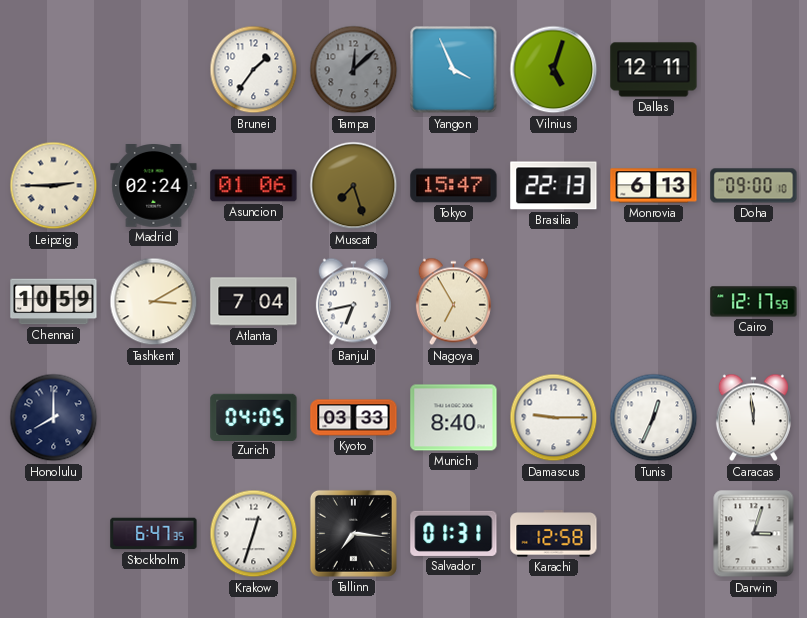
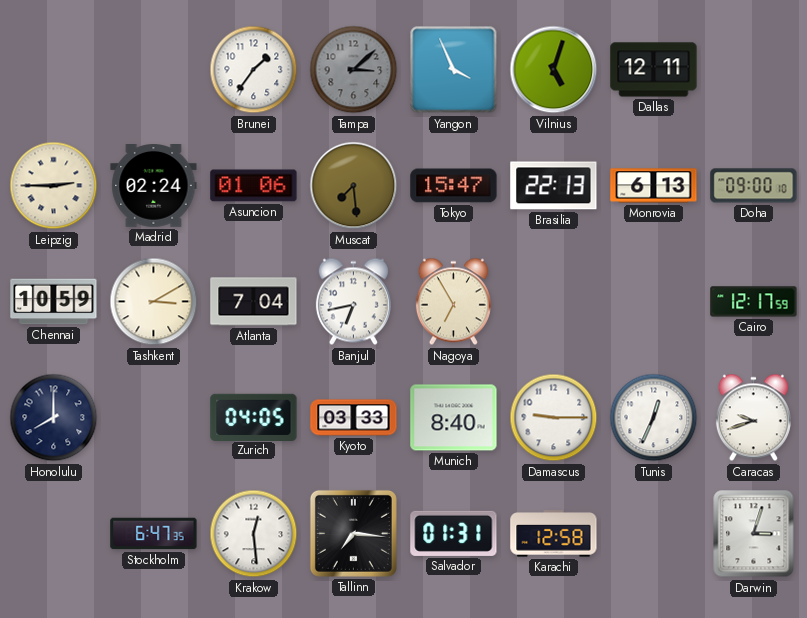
Tampa: 12:08 -> 3:08 (354, 70)
Muscat: 7:27 -> 7:29 (354, 186)
Caracas: 11:59 -> 9:42 (753, 418)
Krakow: 12:33 -> 12:29 (254, 534)
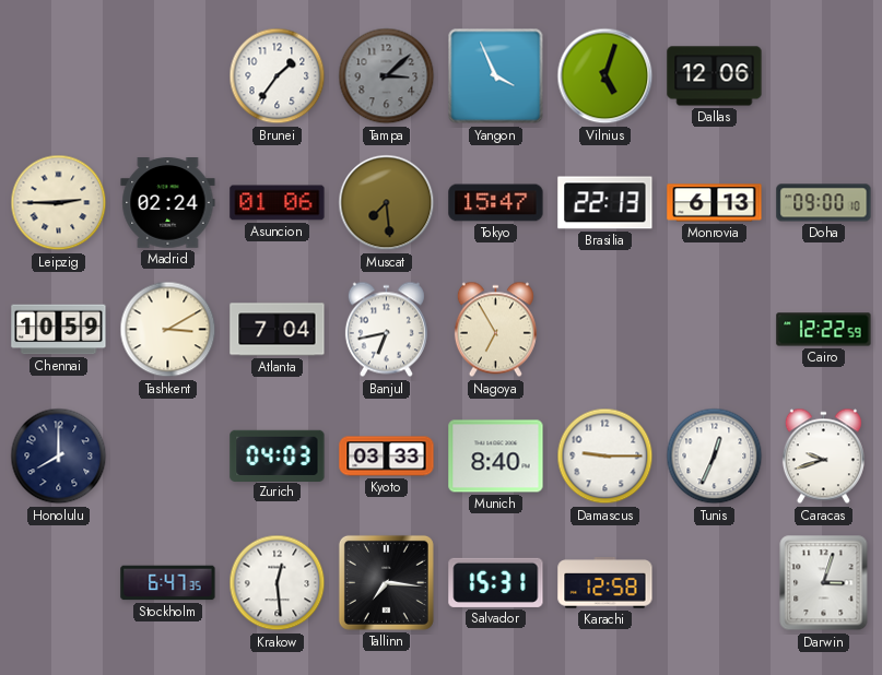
Dallas: 12:11 -> 12:06 (715, 76)
Cairo: 12:17 -> 12:22 (824, 330)
Zurich: 04:05 -> 04:03 (278, 455)
Salvador: 01:31 -> 15:31 (496, 582)
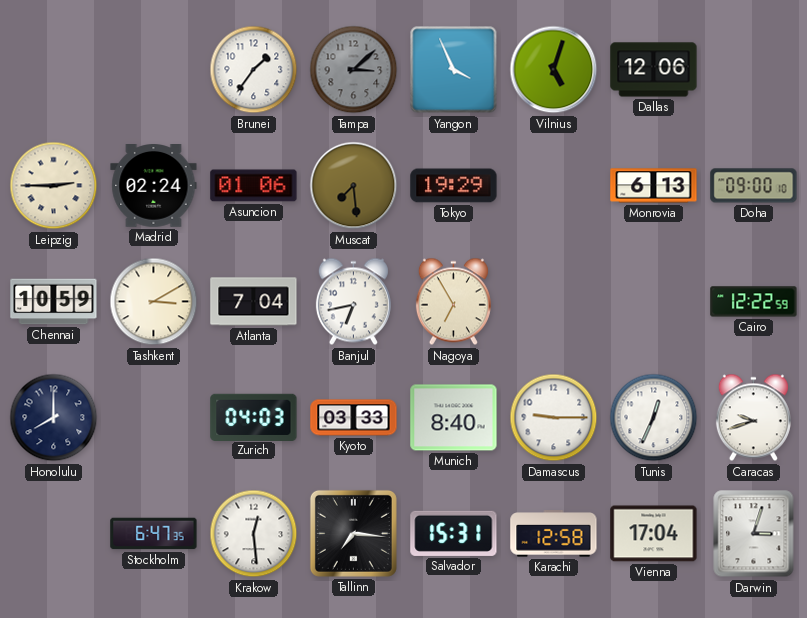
Tokyo: 15:47 -> 19:29 (454, 186)
Brasilia: 22:13 -> none (605, 203)
Vienna: none -> 17:04 (654, 534)
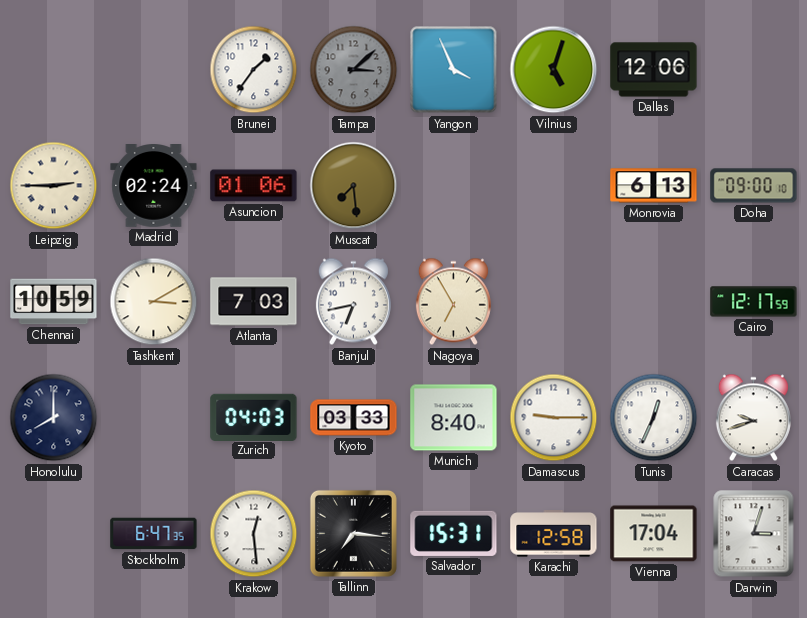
Tokyo: 19:29 -> none (454, 186)
Atlanta: 7:04 -> 7:03 (254, 302)
Cairo: 12:22 -> 12:17 (754, 302)
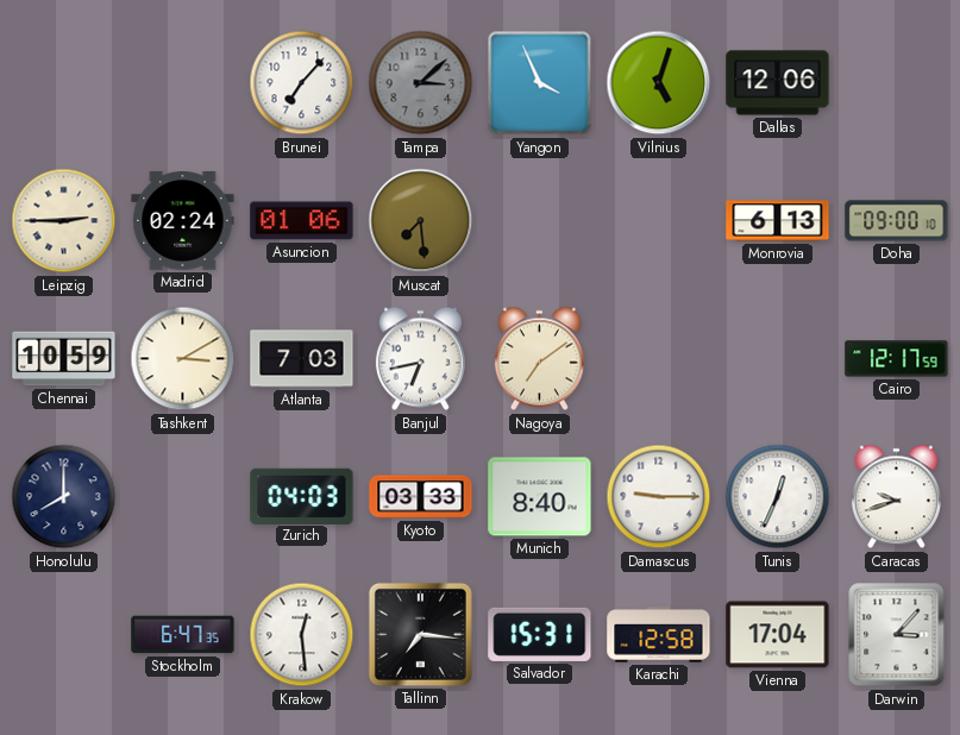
Brunei: 1:36 -> 7:07 (302, 83)
Nagoya: 6:55 -> 7:09 (539, 359)
Darwin: 3:03 -> 3:07 (897, 635)
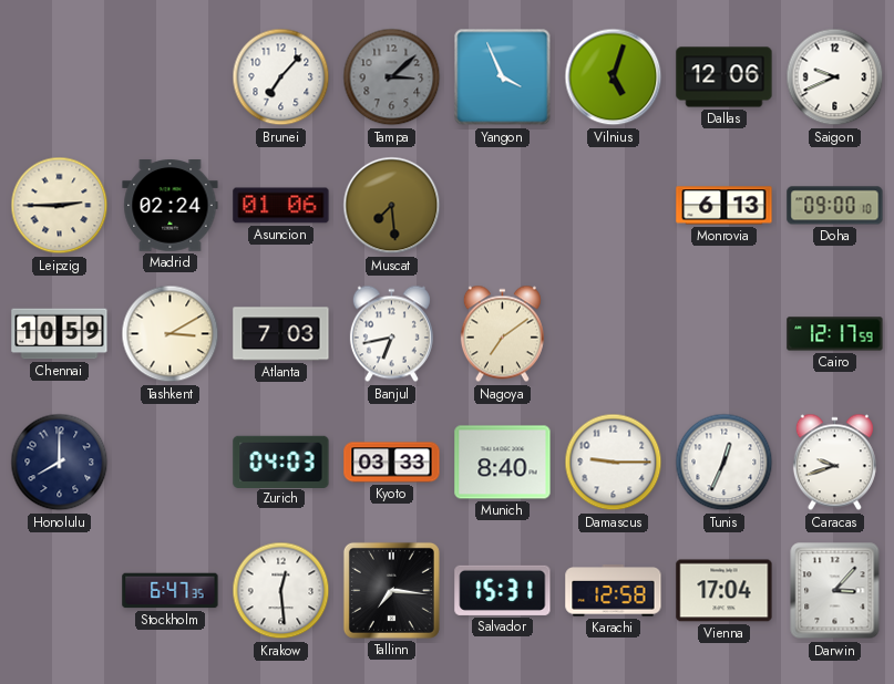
Saigon: none -> 9:41 (835, 77)
